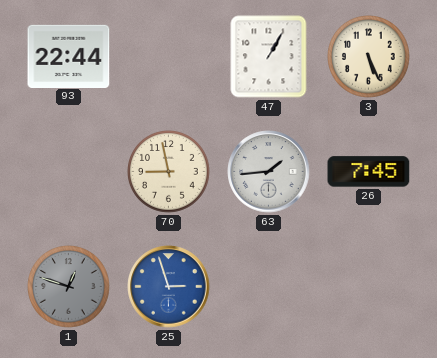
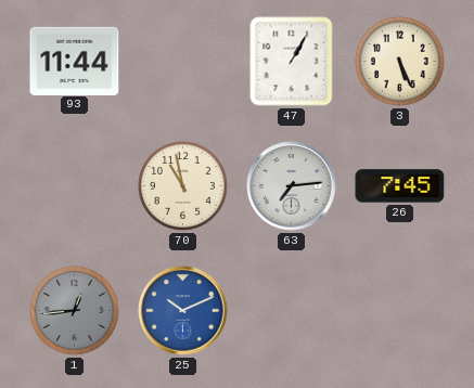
93: 22:44 -> 11:44 (75, 61)
70: 8:58 -> 10:58 (183, 186)
63: 1:44 -> 7:14 (292, 186)
1: 12:48 -> 12:44 (75, 311)
25: 2:57 -> 10:11 (183, 311)
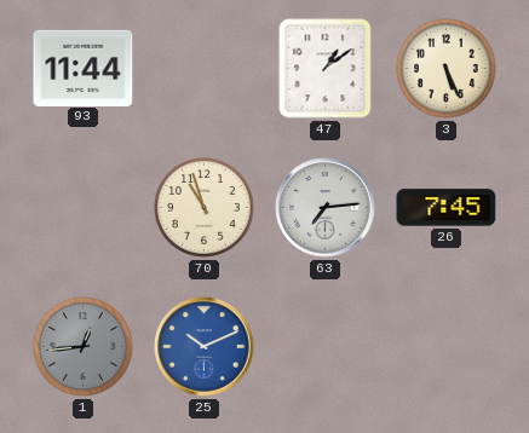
47: 1:05 -> 1:09 (326, 69)
70: 10:58 -> 10:57 (205, 208)
